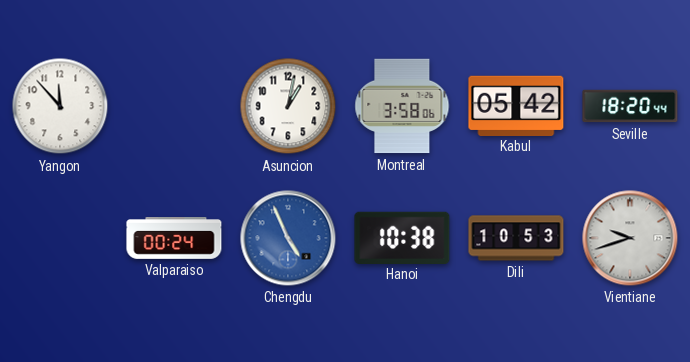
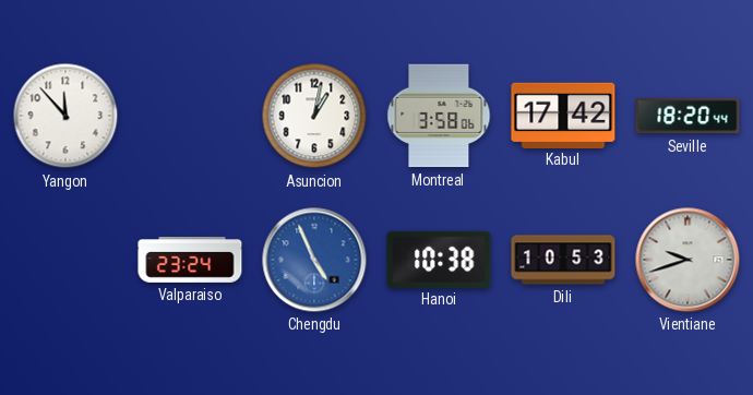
Kabul: 05:42 -> 17:42 (563, 115)
Valparaiso: 00:24 -> 23:24 (190, 261)
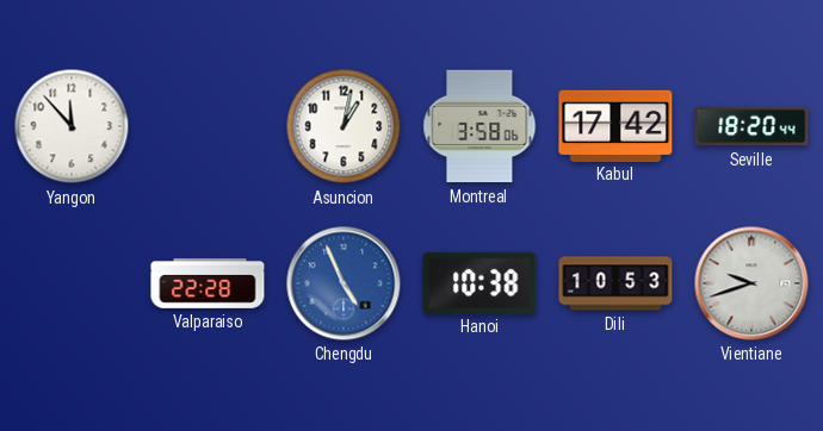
Valparaiso: 23:24 -> 22:28 (208, 285)
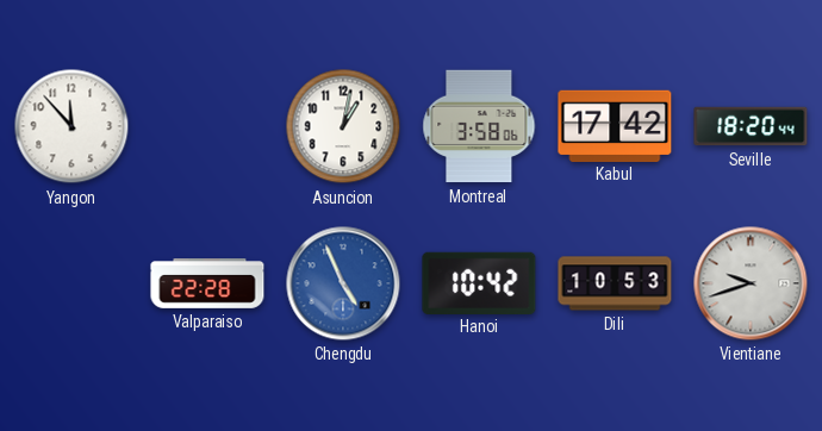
Hanoi: 10:38 -> 10:42 (479, 282)
